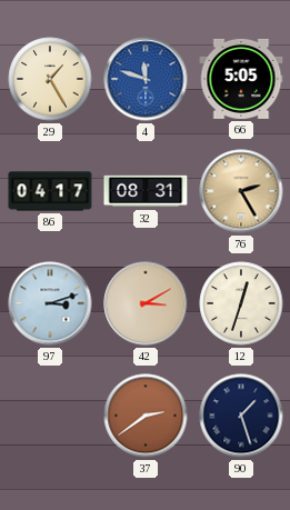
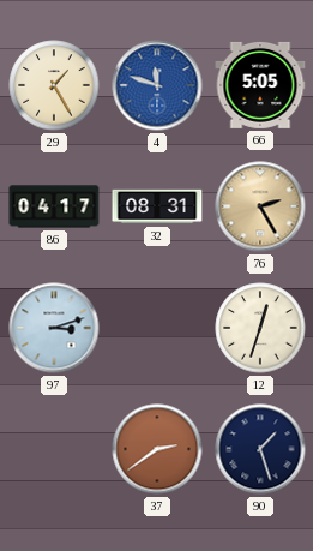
42: 3:10 -> none (146, 303)
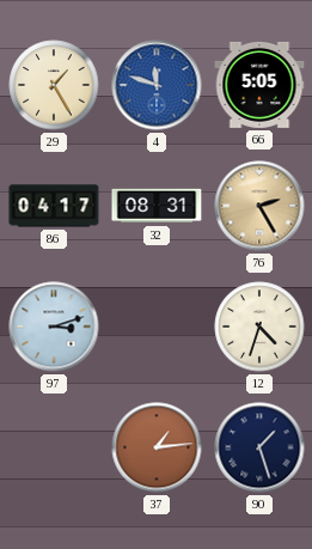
12: 12:33 -> 4:33 (259, 327)
37: 2:39 -> 1:14 (157, 447)
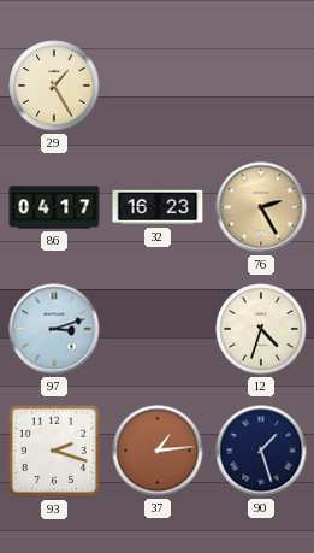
4: 11:48 -> none (157, 85)
66: 5:05 -> none (259, 85)
32: 08:31 -> 16:23 (158, 207)
93: none -> 2:18 (54, 451)
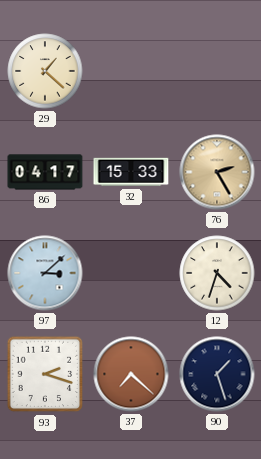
29: 1:25 -> 1:22 (45, 71)
32: 16:23 -> 15:33 (131, 172)
97: 3:12 -> 3:08 (45, 273)
37: 1:14 -> 7:22 (131, 374)
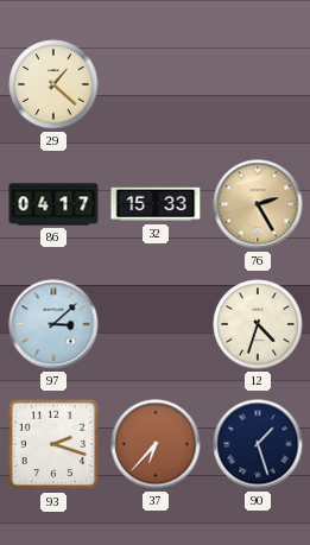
37: 7:22 -> 6:37 (156, 444)
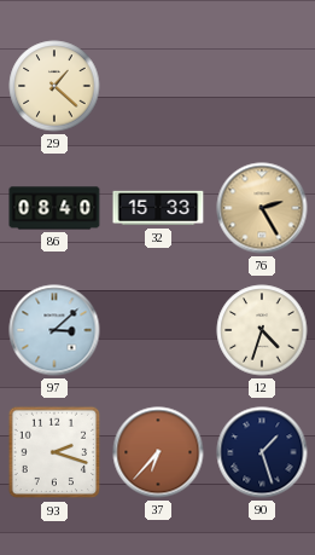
86: 04:17 -> 08:40 (54, 208)
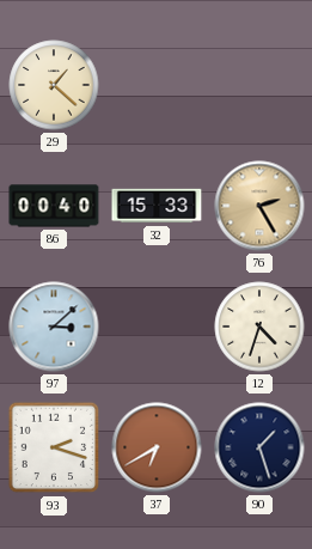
86: 08:40 -> 00:40 (54, 206)
37: 6:37 -> 6:40 (157, 447)
